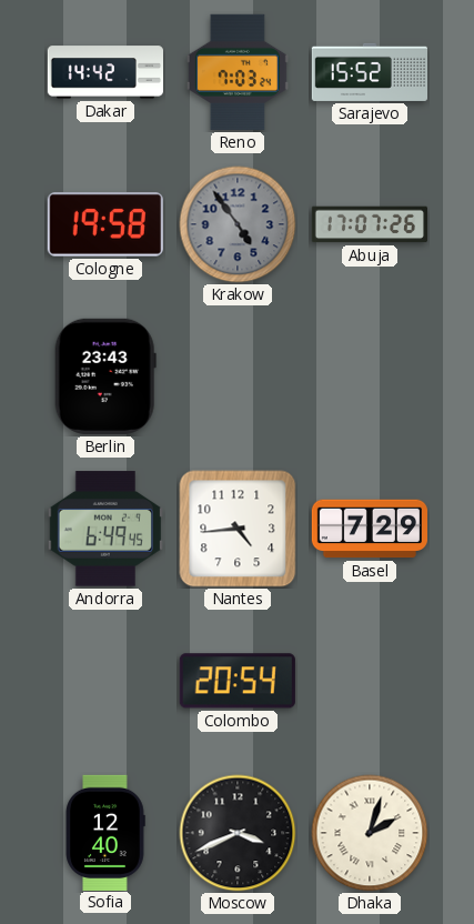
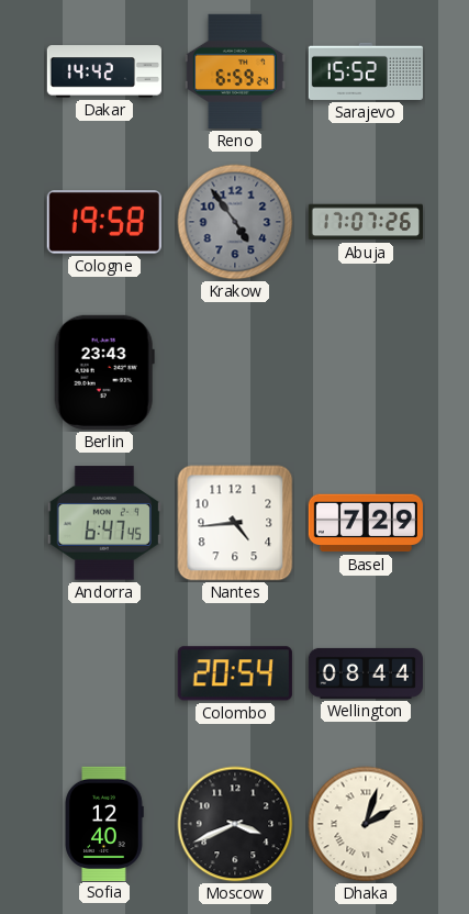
Reno: 7:03 -> 6:59 (235, 71)
Andorra: 6:49 -> 6:47 (104, 523)
Wellington: none -> 08:44 (365, 673)
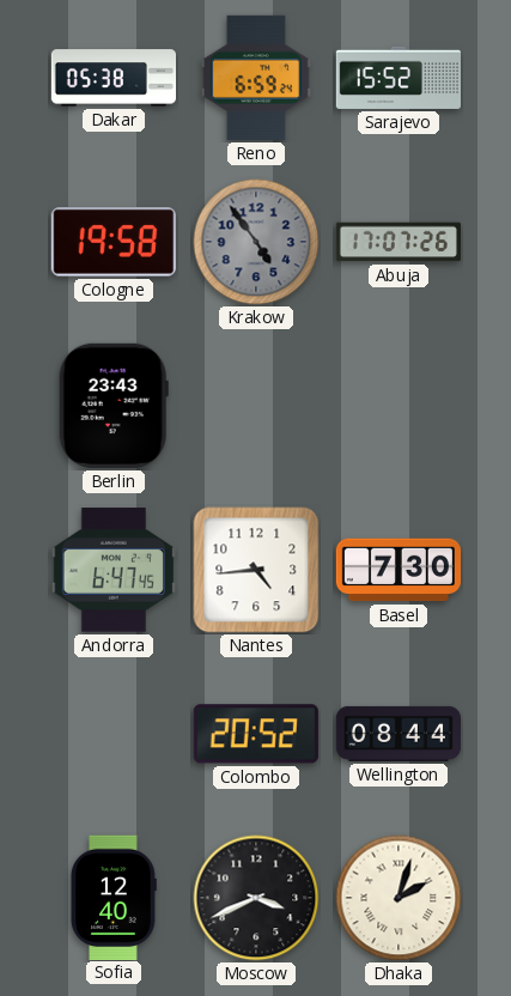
Dakar: 14:42 -> 05:38 (112, 78)
Basel: 7:29 -> 7:30 (397, 570)
Colombo: 20:54 -> 20:52 (256, 734)
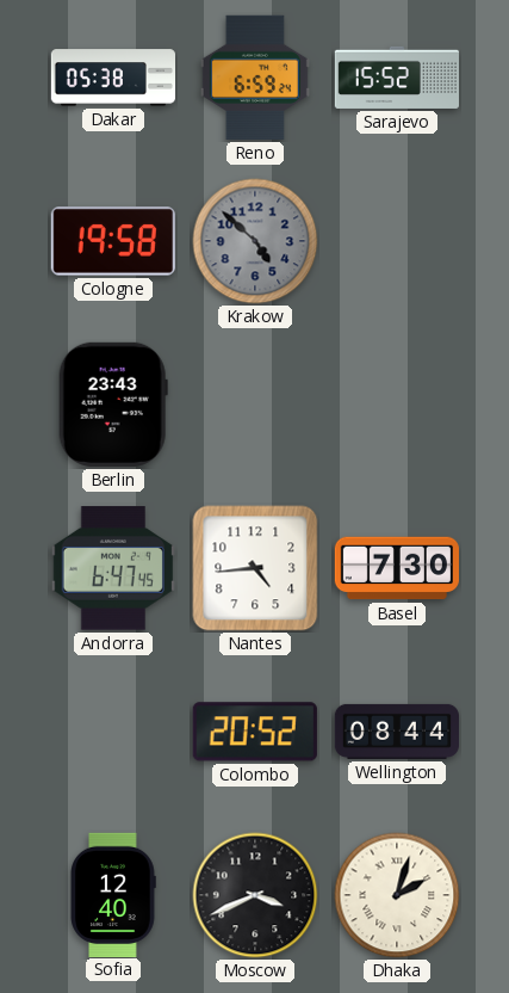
Krakow: 4:54 -> 4:52 (255, 241)
Abuja: 17:07 -> none (397, 242)
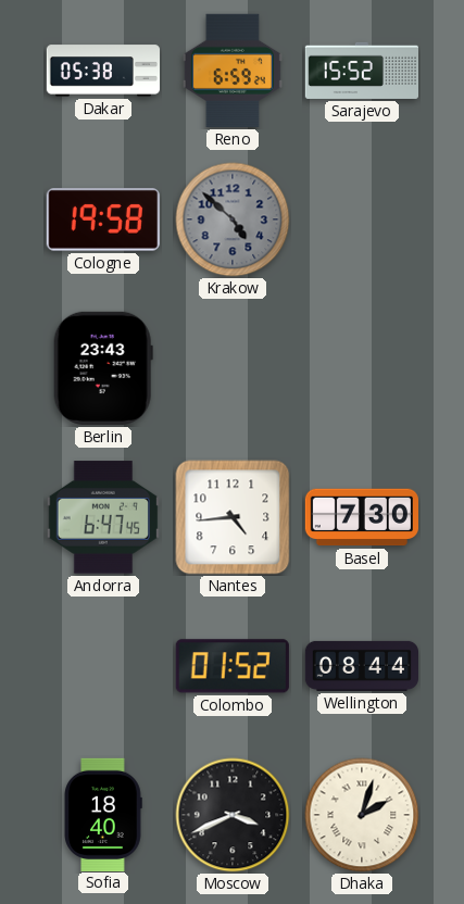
Colombo: 20:52 -> 01:52 (233, 666)
Sofia: 12:40 -> 18:40 (103, 814)
